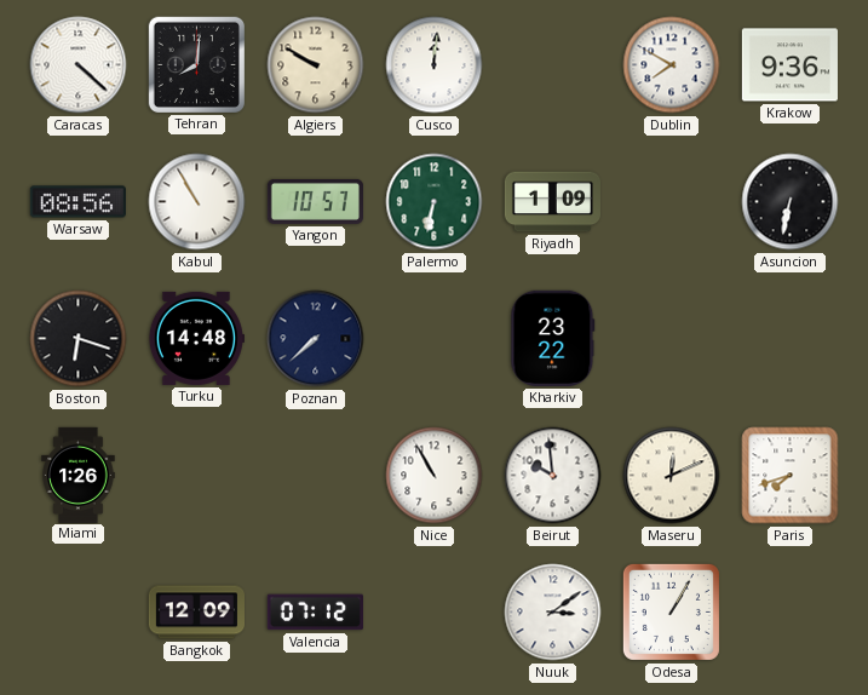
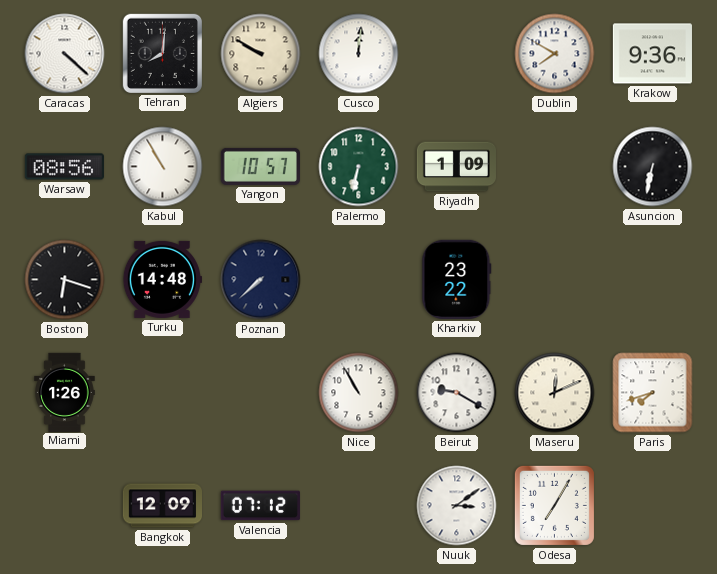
Beirut: 9:59 -> 9:20 (457, 393)
Odesa: 1:05 -> 7:05 (554, 505)
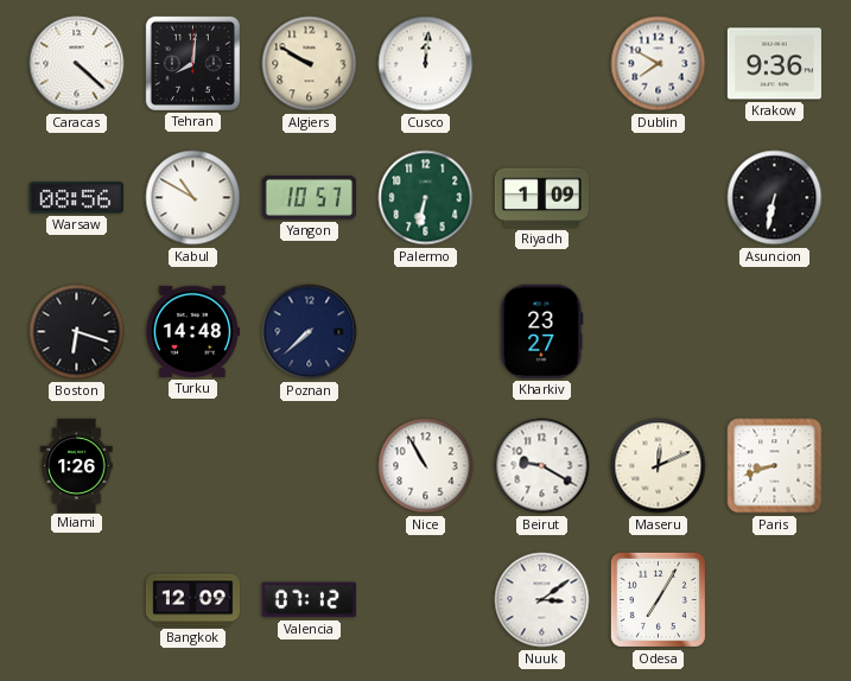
Kabul: 10:55 -> 10:50 (193, 198)
Kharkiv: 23:22 -> 23:27 (542, 331)
Paris: 7:42 -> 8:42 (775, 466)
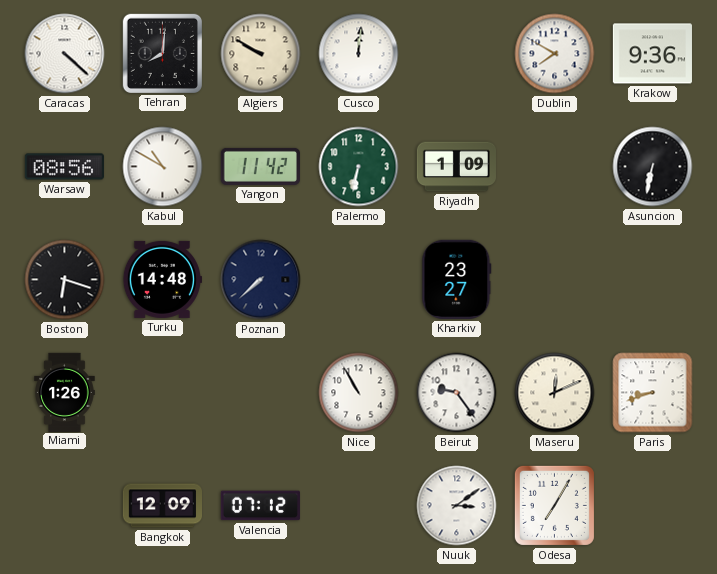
Yangon: 10:57 -> 11:42 (260, 166)
Beirut: 9:20 -> 9:24 (457, 393)
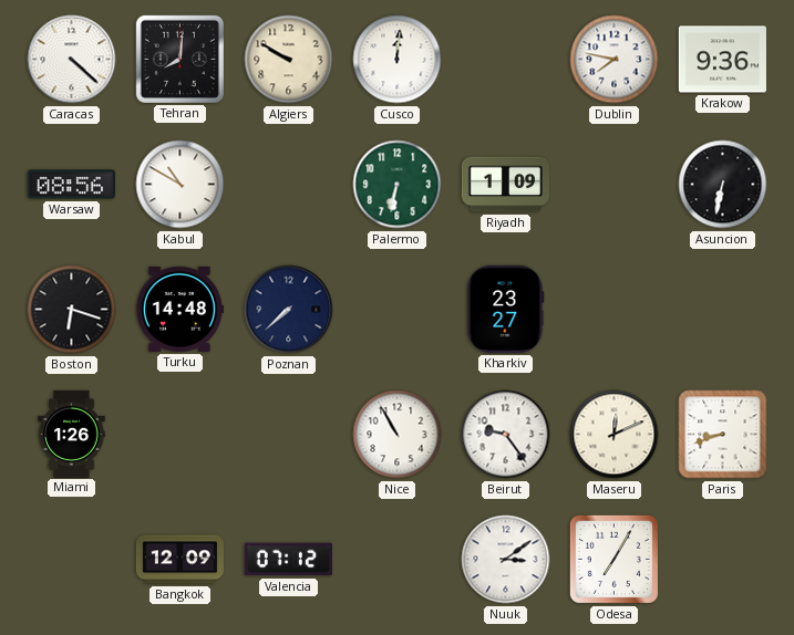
Dublin: 7:50 -> 7:47 (615, 60)
Yangon: 11:42 -> none (260, 166)
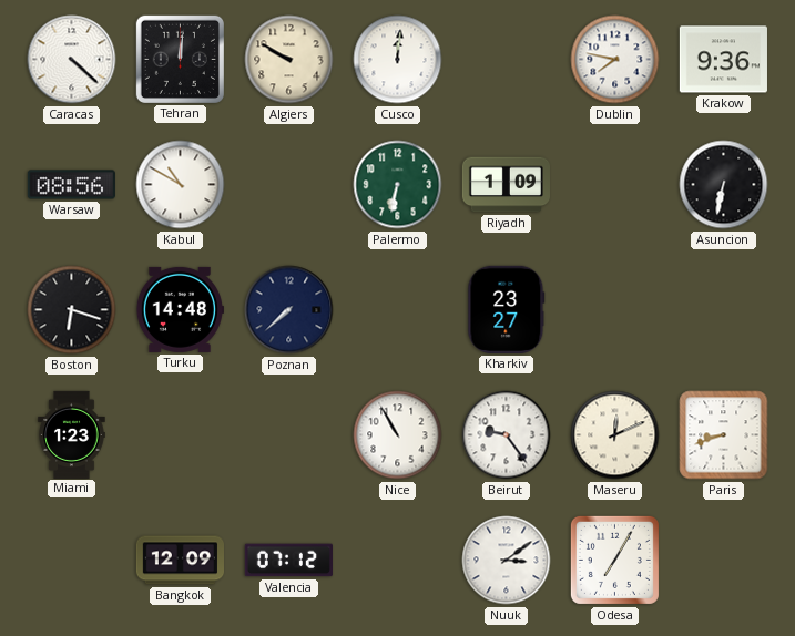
Tehran: 8:01 -> 12:01 (180, 59)
Miami: 1:26 -> 1:23 (72, 434)
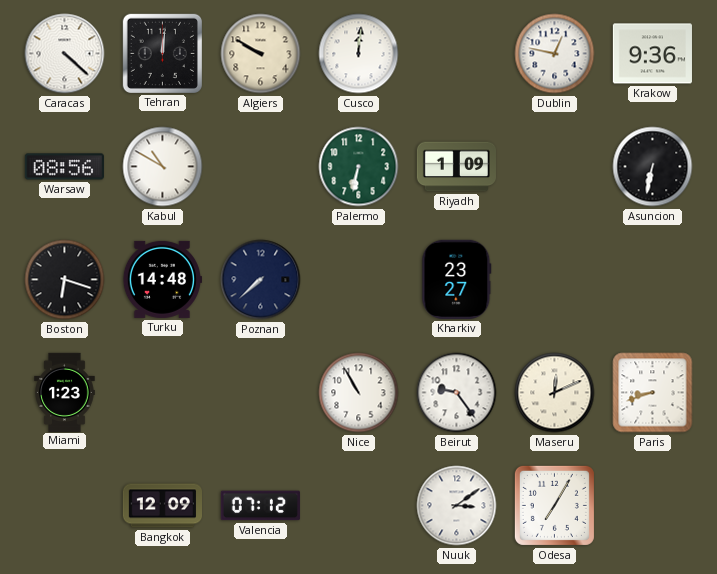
Dublin: 7:47 -> 12:47 (555, 54)
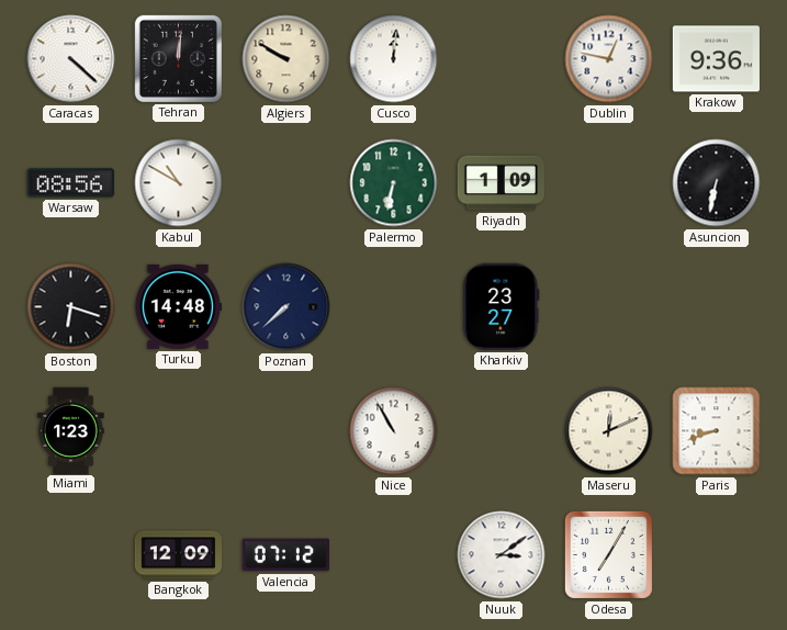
Beirut: 9:24 -> none (457, 393)
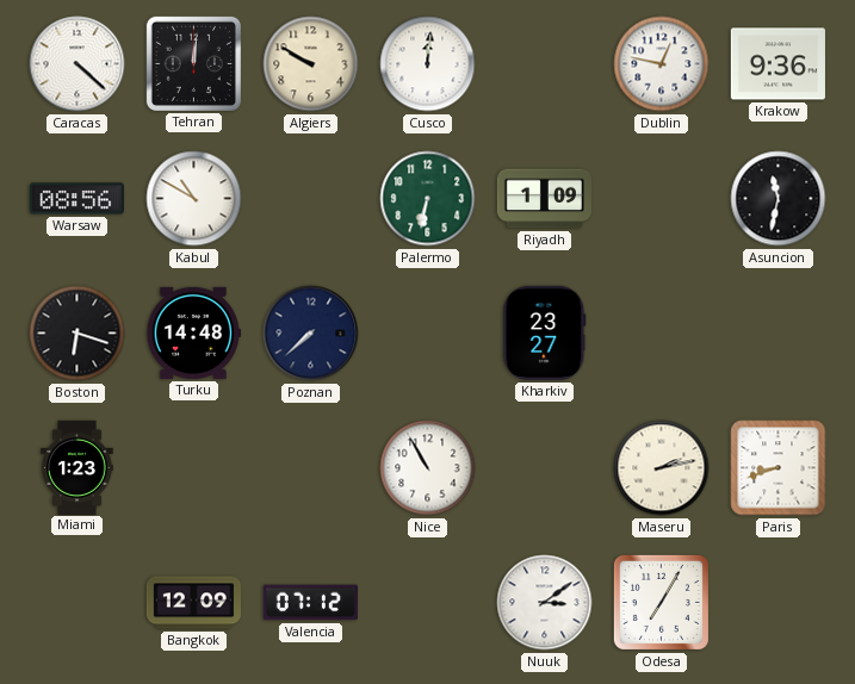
Asuncion: 6:32 -> 11:32 (779, 199)
Maseru: 12:11 -> 2:13 (662, 468)
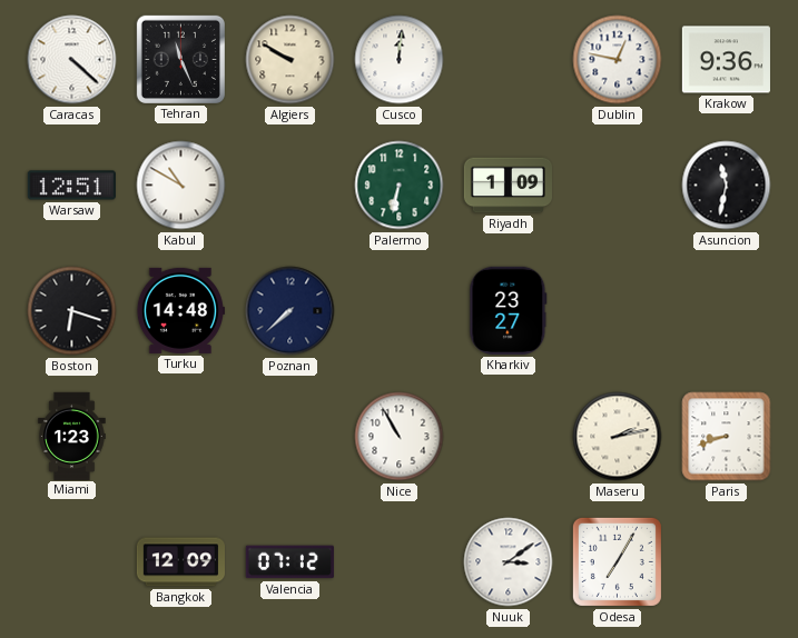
Tehran: 12:01 -> 11:26 (180, 59)
Warsaw: 08:56 -> 12:51 (71, 186)
